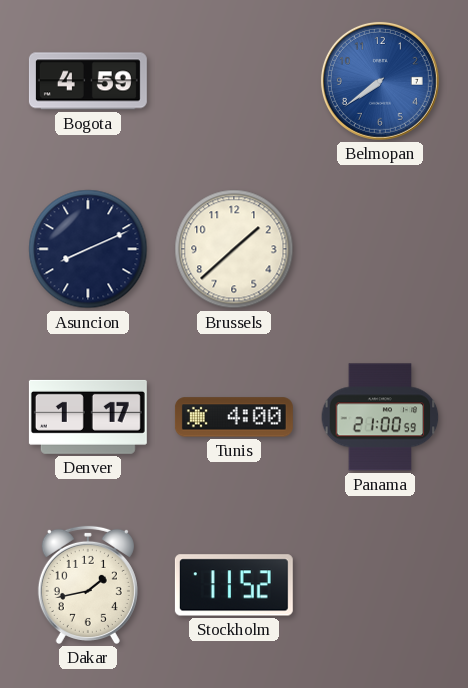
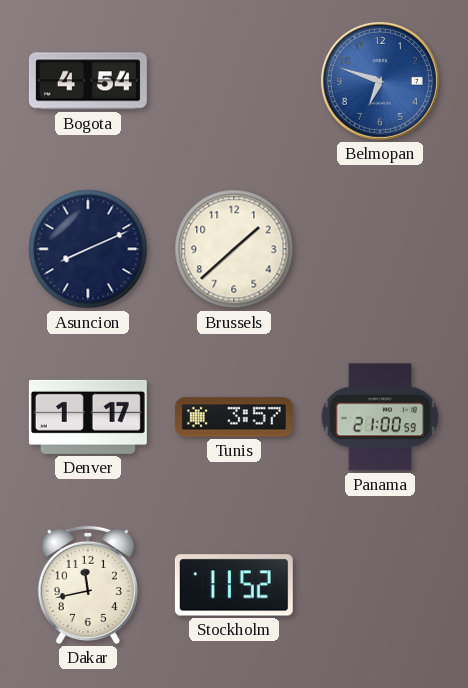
Bogota: 4:59 -> 4:54 (88, 81)
Belmopan: 7:39 -> 6:48 (380, 81)
Tunis: 4:00 -> 3:57 (234, 417)
Dakar: 1:43 -> 11:43 (88, 585)
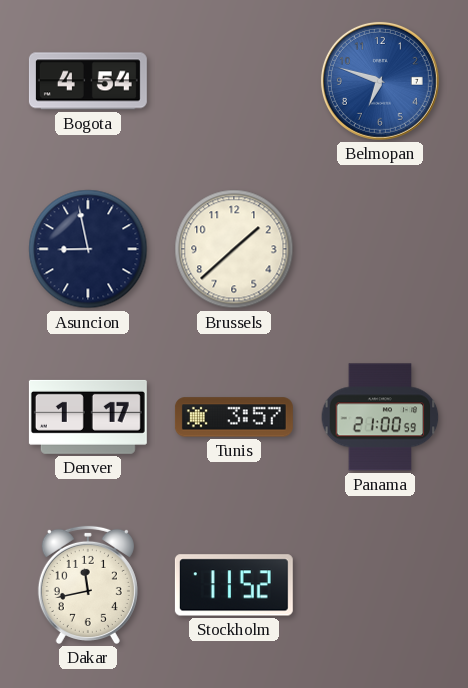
Asuncion: 8:11 -> 8:58 (88, 249)
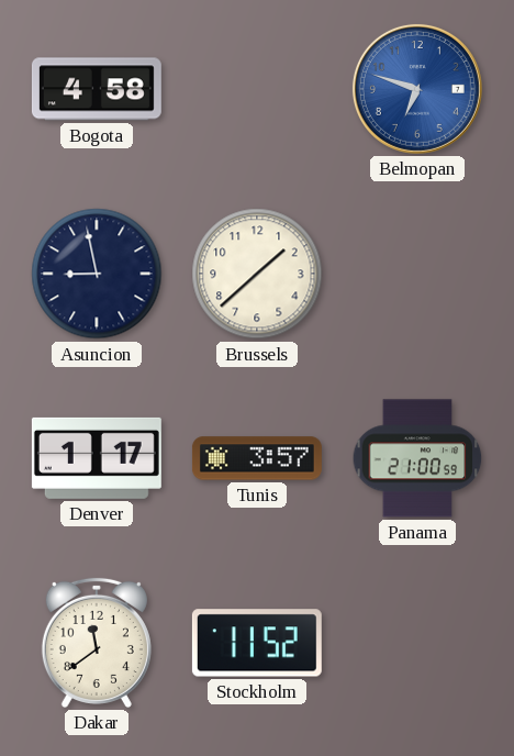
Bogota: 4:54 -> 4:58 (97, 89)
Dakar: 11:43 -> 11:39 (97, 643)
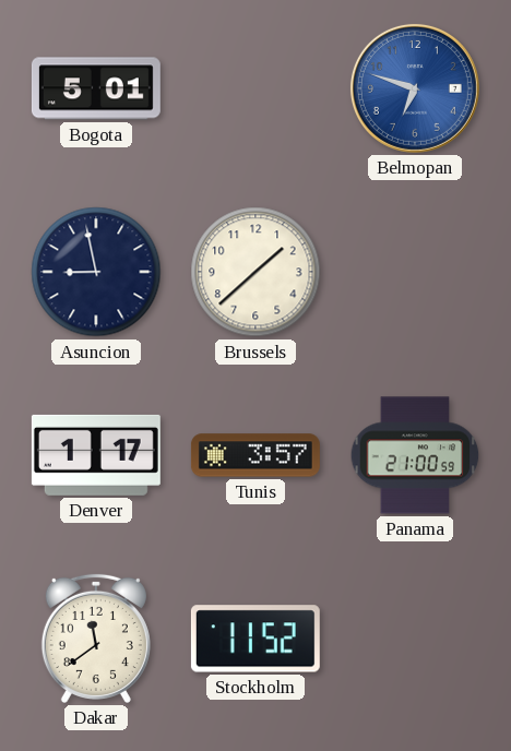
Bogota: 4:58 -> 5:01 (96, 88)
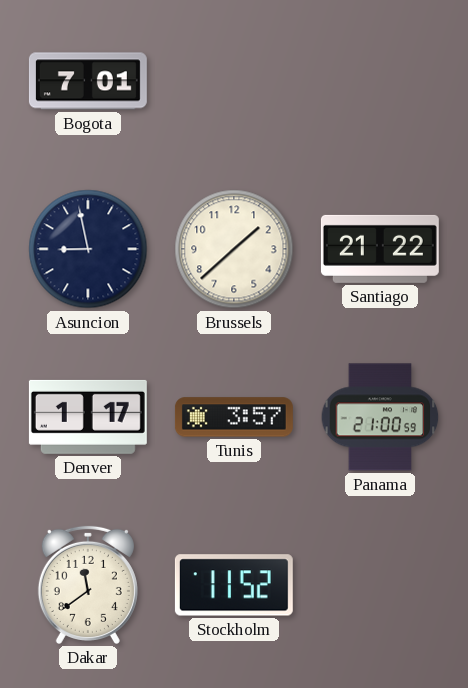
Bogota: 5:01 -> 7:01 (88, 81)
Belmopan: 6:48 -> none (415, 88)
Santiago: none -> 21:22 (380, 249)
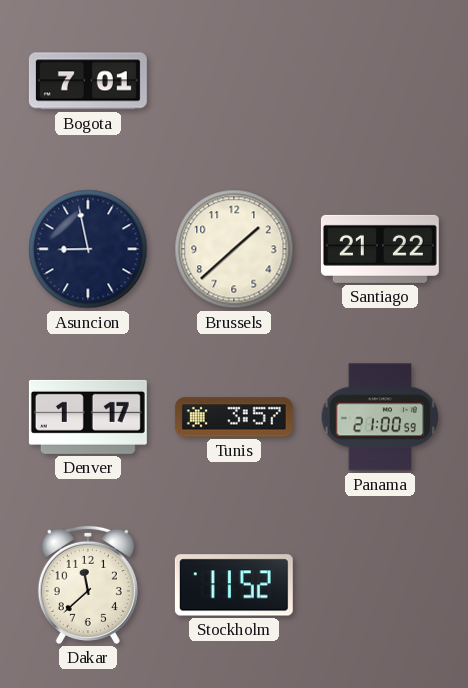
Dakar: 11:39 -> 11:38 (88, 585)
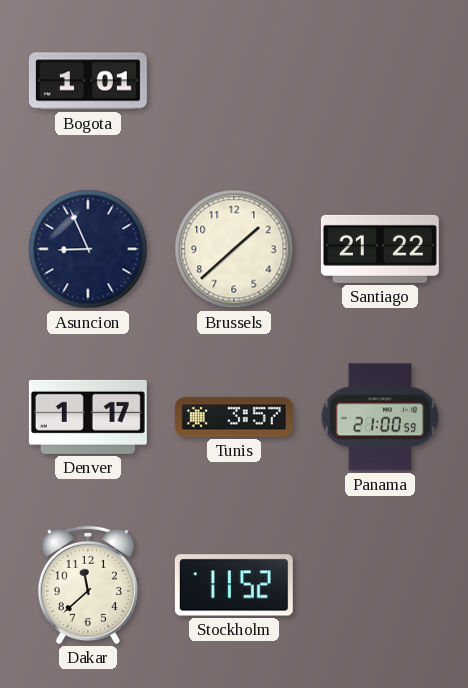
Bogota: 7:01 -> 1:01 (88, 81)
Asuncion: 8:58 -> 8:56 (88, 249)
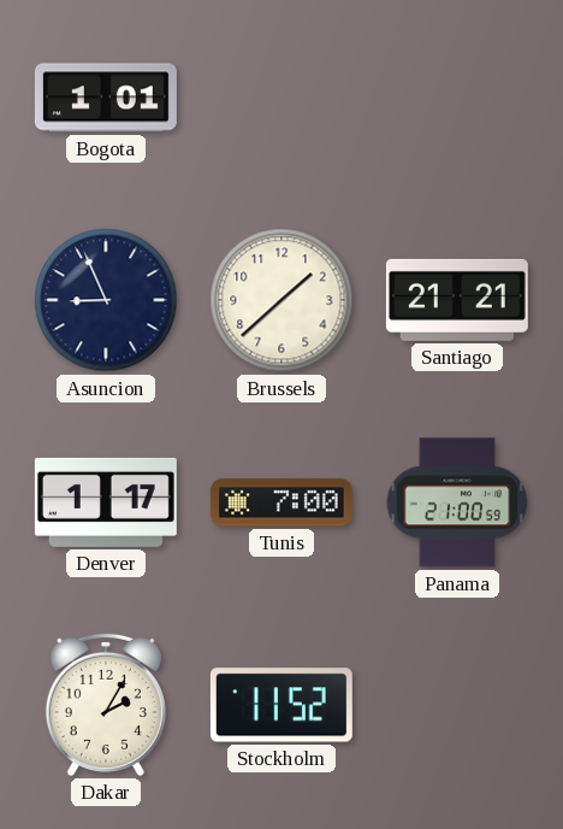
Santiago: 21:22 -> 21:21 (457, 300)
Tunis: 3:57 -> 7:00 (281, 502)
Dakar: 11:38 -> 2:05 (106, 705)
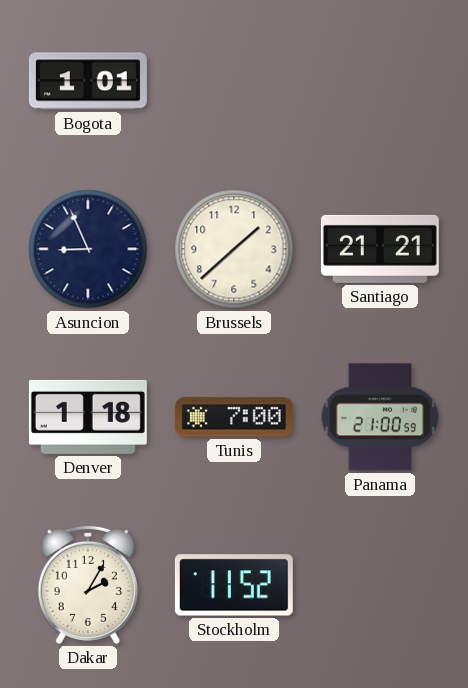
Denver: 1:17 -> 1:18 (88, 417)
